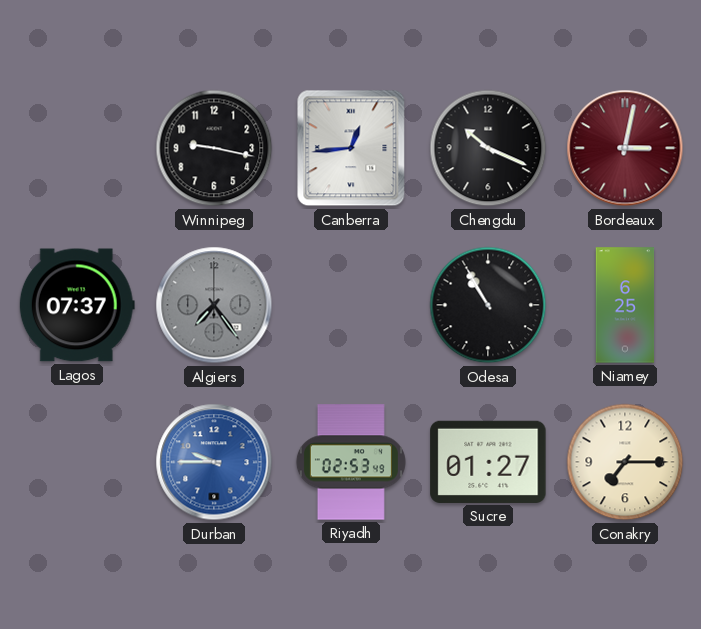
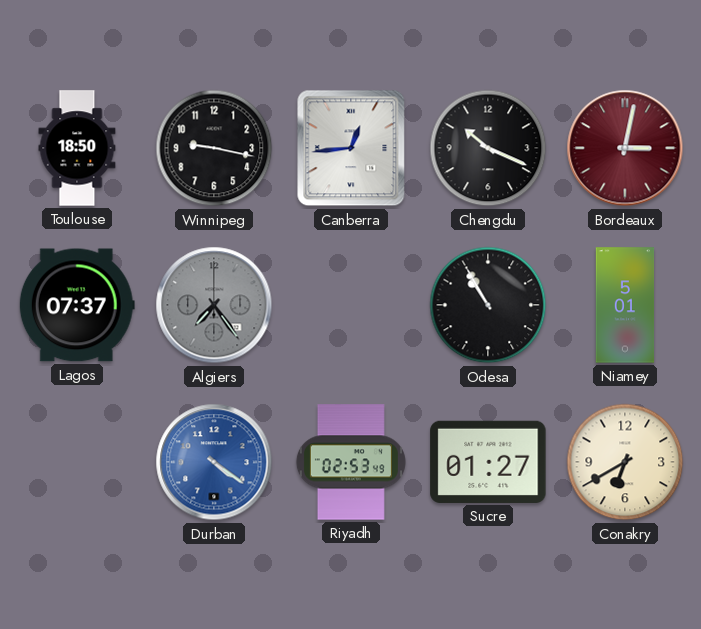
Toulouse: none -> 18:50 (77, 148)
Niamey: 6:25 -> 5:01 (625, 305)
Durban: 9:45 -> 4:21 (214, 462)
Conakry: 7:15 -> 6:40 (625, 462)
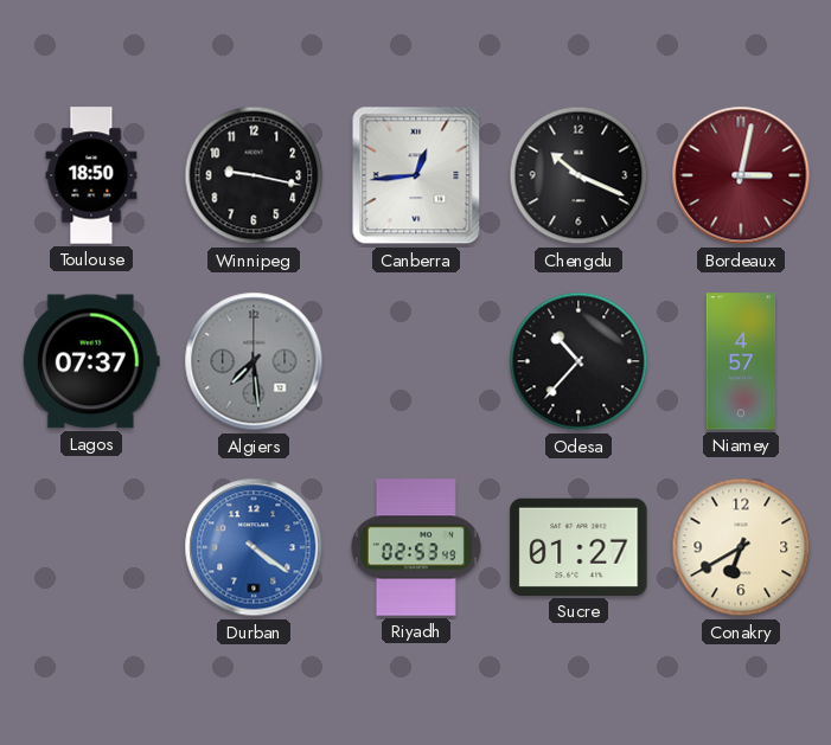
Algiers: 7:24 -> 7:29 (254, 361)
Odesa: 10:55 -> 10:37 (578, 361)
Niamey: 5:01 -> 4:57 (741, 361)
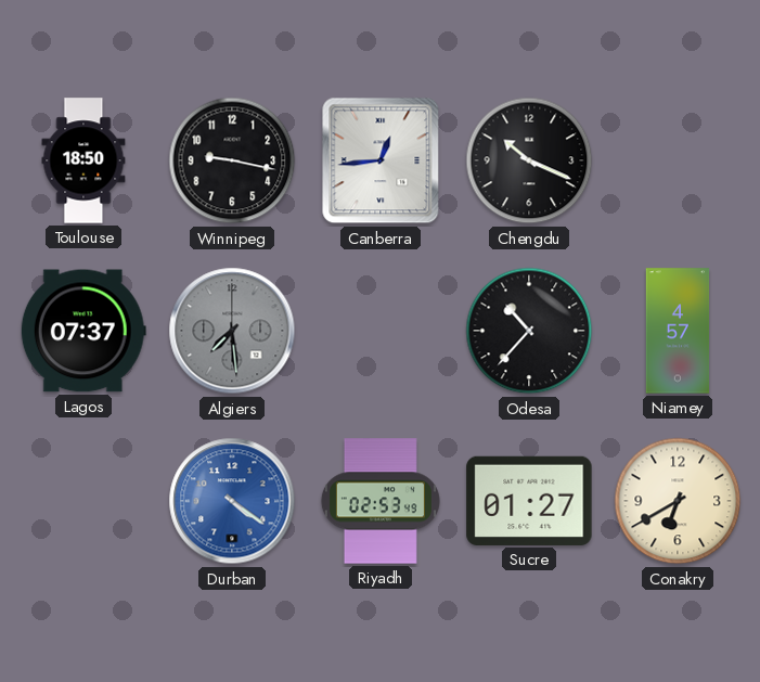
Bordeaux: 3:02 -> none (741, 175)
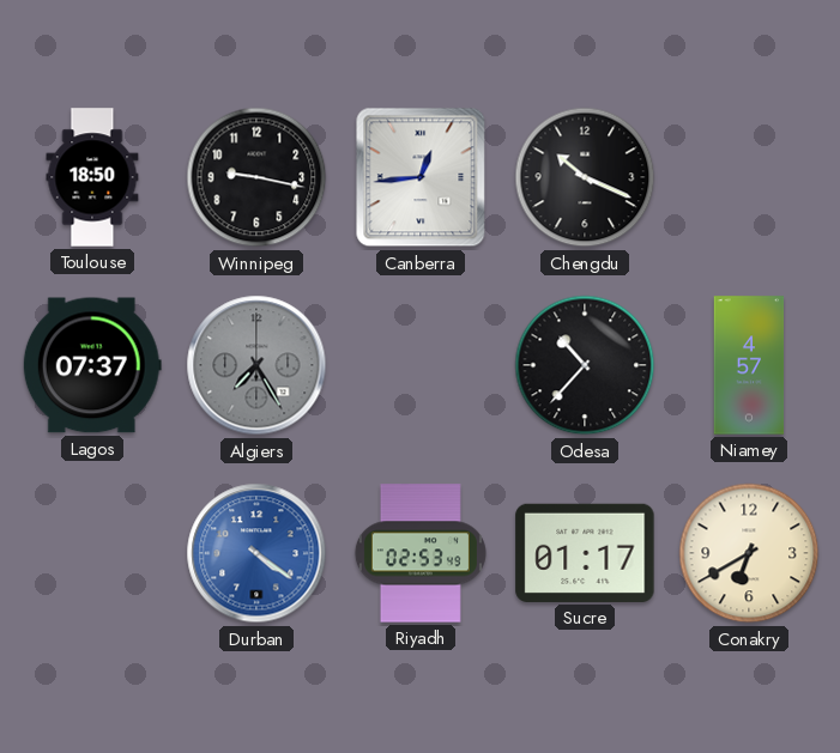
Algiers: 7:29 -> 7:25 (256, 365)
Sucre: 01:27 -> 01:17 (585, 553)
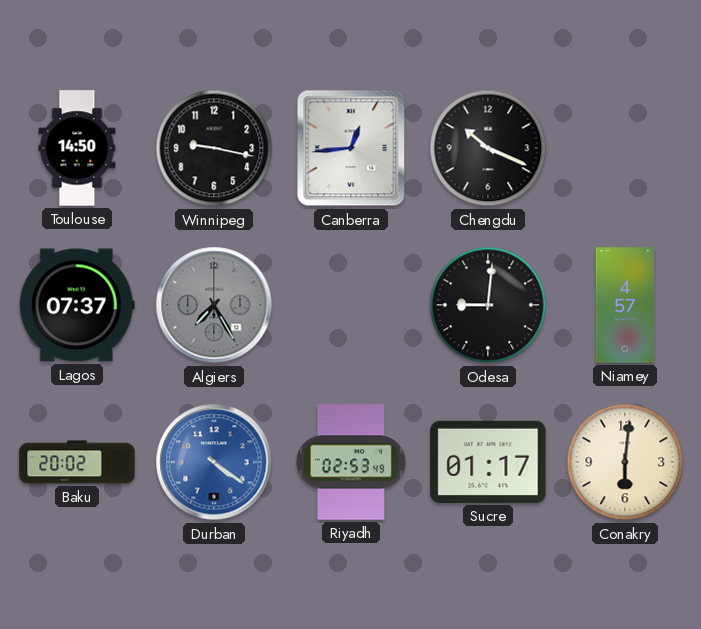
Toulouse: 18:50 -> 14:50 (77, 148)
Odesa: 10:37 -> 9:01 (488, 305)
Baku: none -> 20:02 (77, 462)
Conakry: 6:40 -> 6:01 (625, 462)
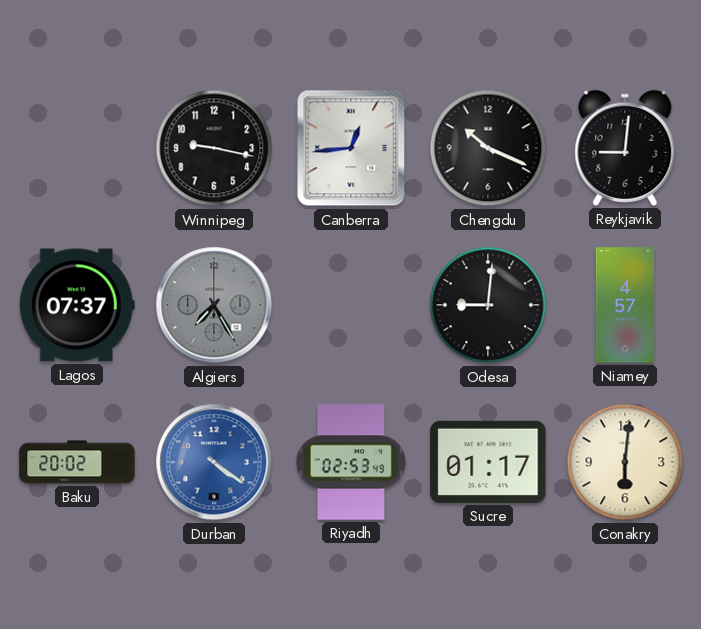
Toulouse: 14:50 -> none (77, 148)
Reykjavik: none -> 9:01 (625, 148)
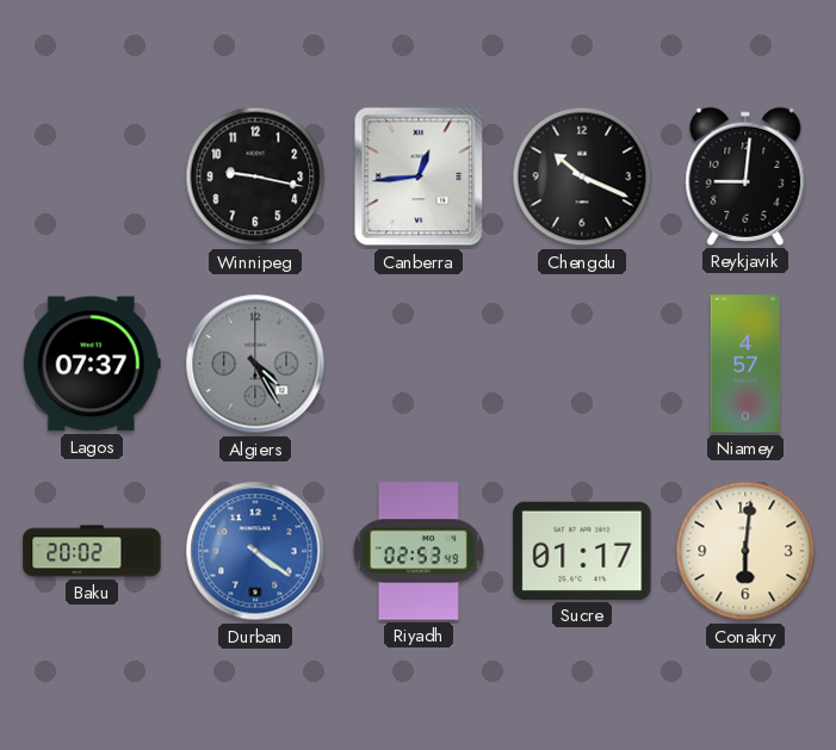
Algiers: 7:25 -> 4:25 (255, 364)
Odesa: 9:01 -> none (488, 305)
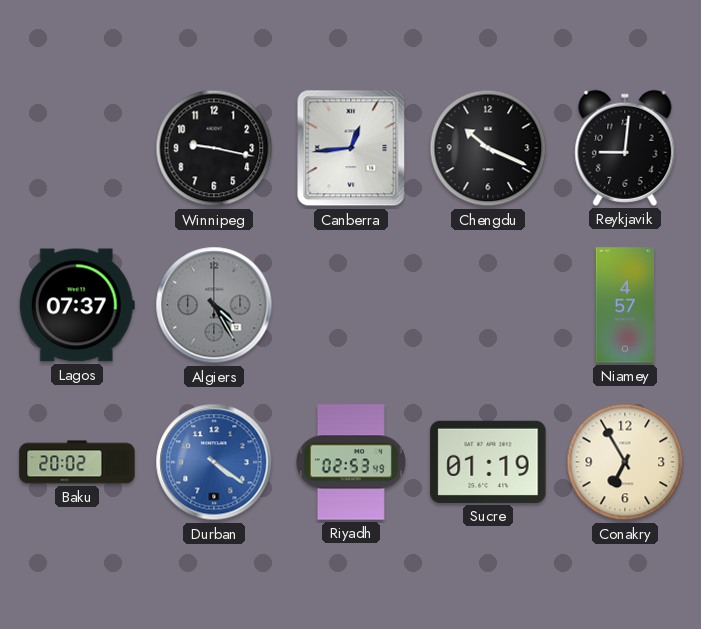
Sucre: 01:17 -> 01:19 (488, 462)
Conakry: 6:01 -> 6:55 (625, 462)
